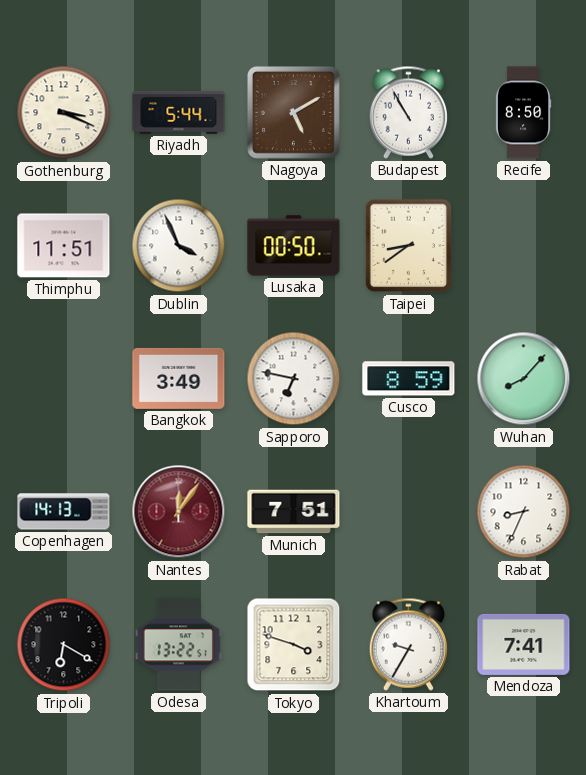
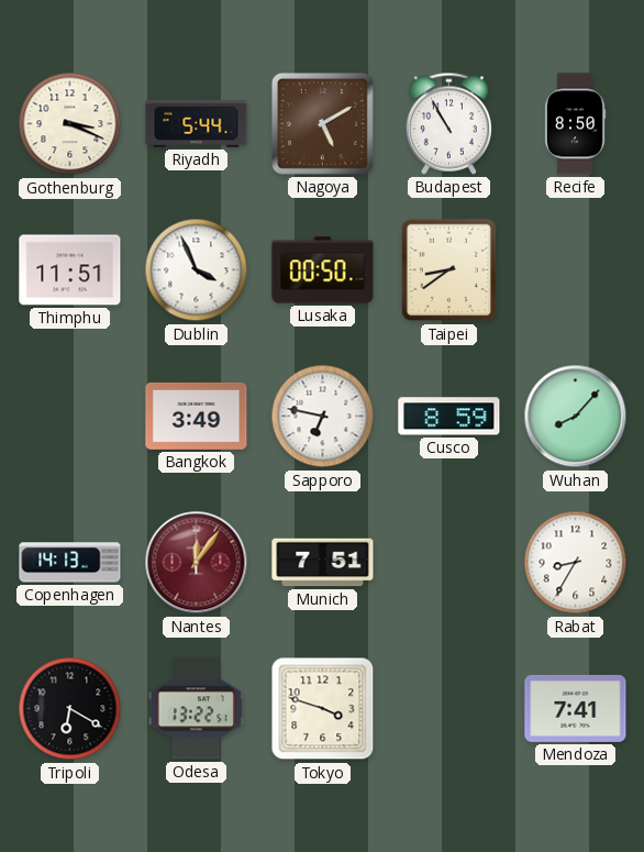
Rabat: 8:34 -> 8:35 (576, 563)
Khartoum: 9:35 -> none (408, 644)
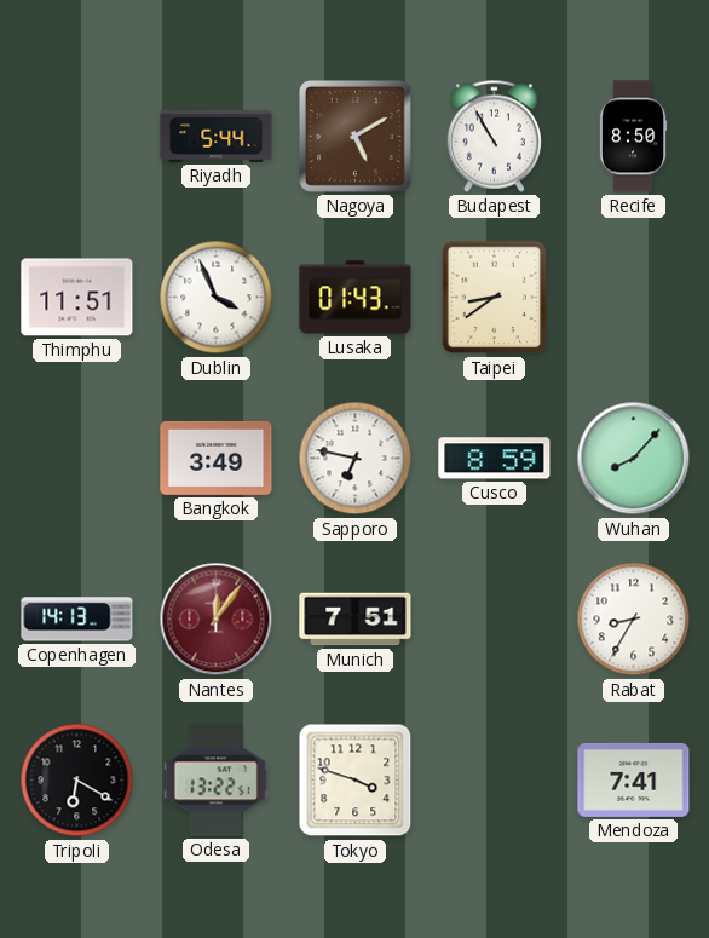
Gothenburg: 3:19 -> none (70, 124)
Lusaka: 00:50 -> 01:43 (356, 298)
